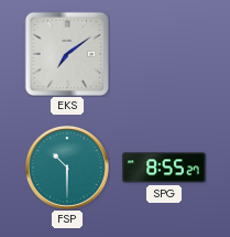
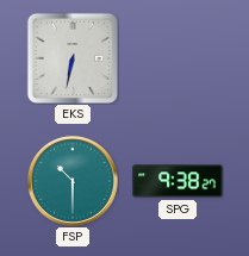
EKS: 7:09 -> 6:32 (71, 57)
SPG: 8:55 -> 9:38 (178, 181)
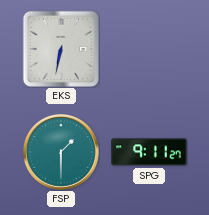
FSP: 10:30 -> 1:30 (61, 152)
SPG: 9:38 -> 9:11 (149, 152)
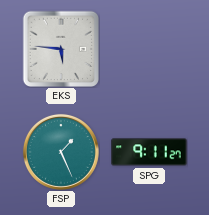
EKS: 6:32 -> 5:46 (60, 48)
FSP: 1:30 -> 1:26 (61, 152)
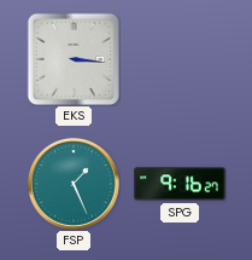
EKS: 5:46 -> 3:16 (72, 58)
SPG: 9:11 -> 9:16 (180, 184)
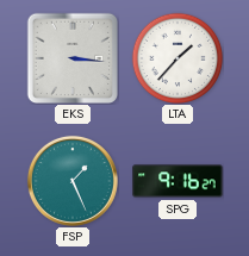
LTA: none -> 1:37 (178, 58)
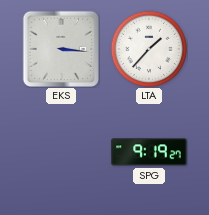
FSP: 1:26 -> none (73, 181)
SPG: 9:16 -> 9:19 (149, 152)
